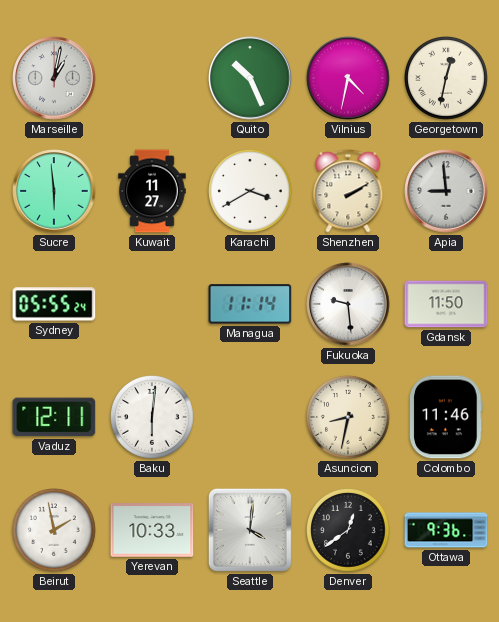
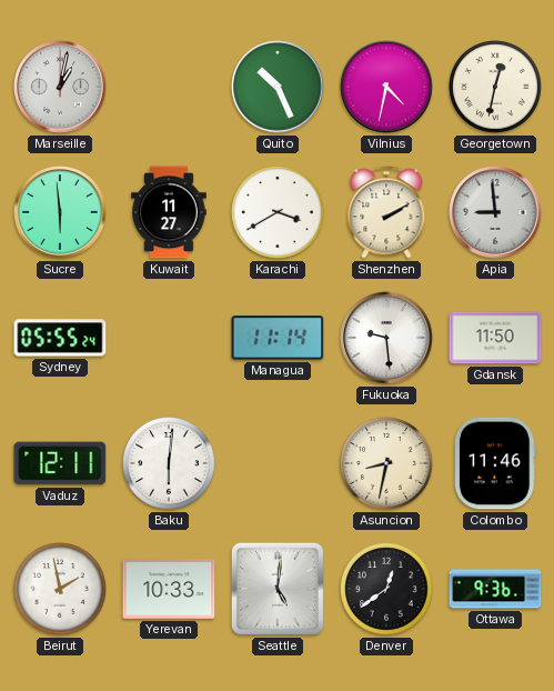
Seattle: 4:01 -> 5:01 (278, 589)
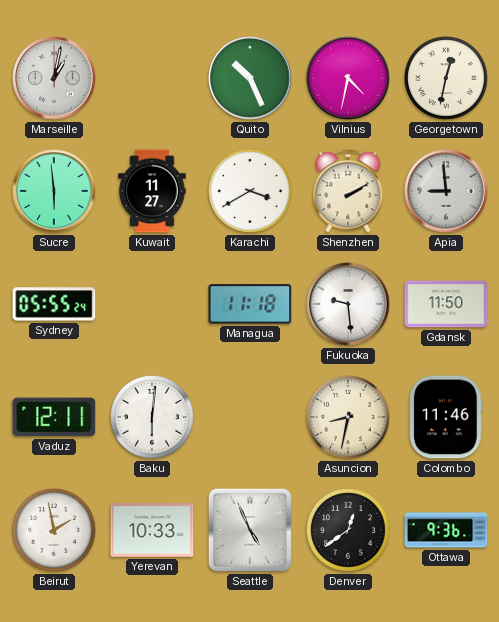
Managua: 11:14 -> 11:18 (250, 304)
Seattle: 5:01 -> 4:56 (250, 530)
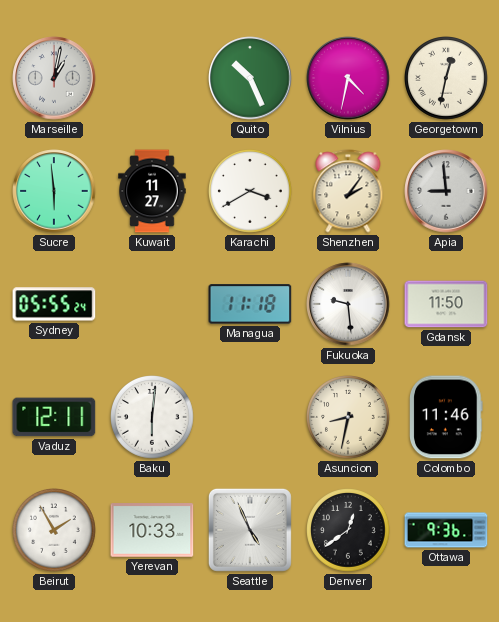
Shenzhen: 2:10 -> 2:06 (348, 191)
Beirut: 1:58 -> 1:55 (55, 531)
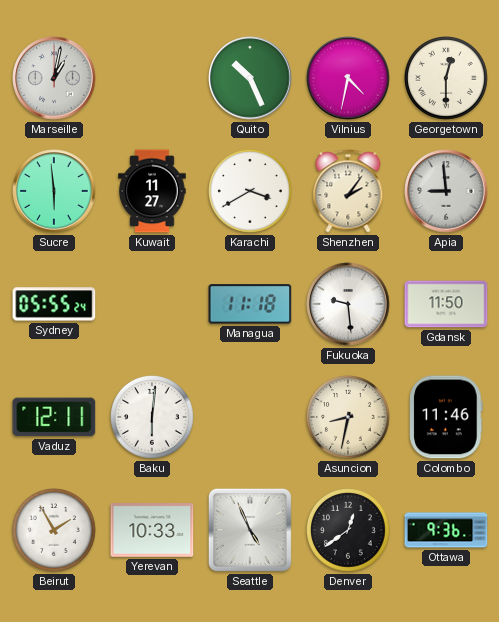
Georgetown: 12:32 -> 12:30 (447, 79)
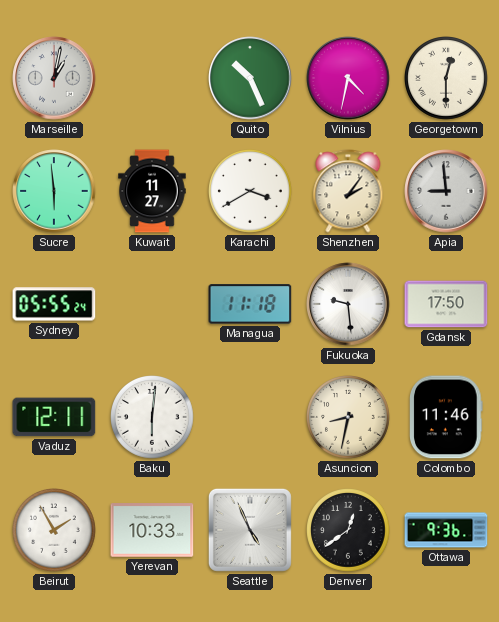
Gdansk: 11:50 -> 17:50 (446, 304)
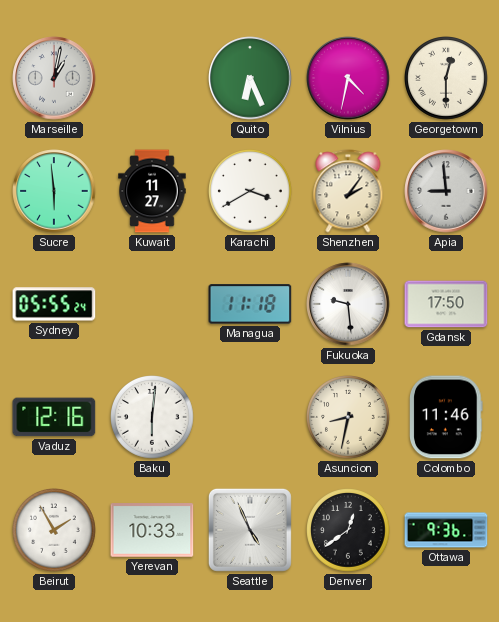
Quito: 10:26 -> 6:26 (250, 78)
Vaduz: 12:11 -> 12:16 (54, 417)
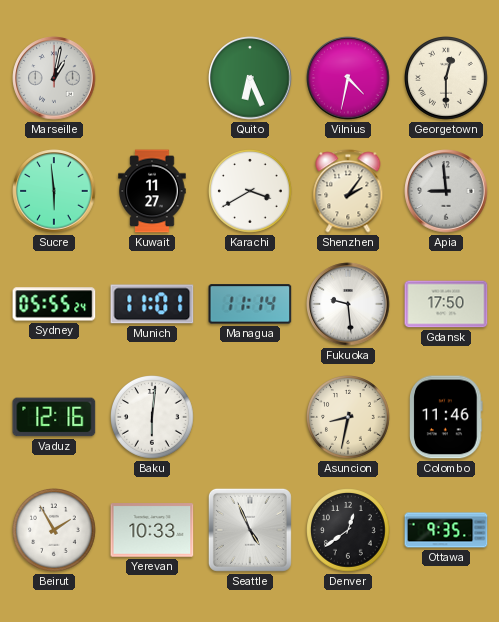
Munich: none -> 11:01 (152, 304)
Managua: 11:18 -> 11:14 (250, 304)
Ottawa: 9:36 -> 9:35 (446, 530)
